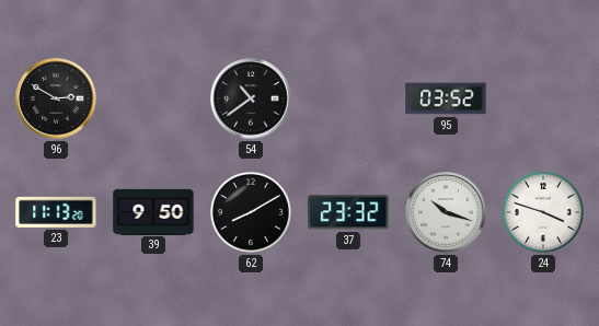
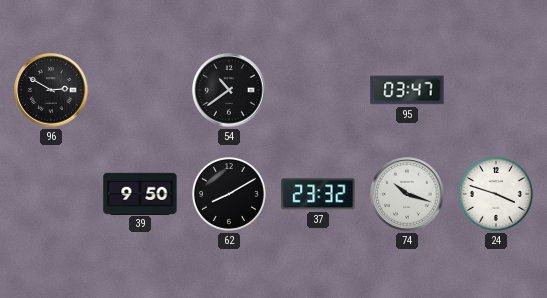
95: 03:52 -> 03:47 (407, 90)
23: 11:13 -> none (56, 212)
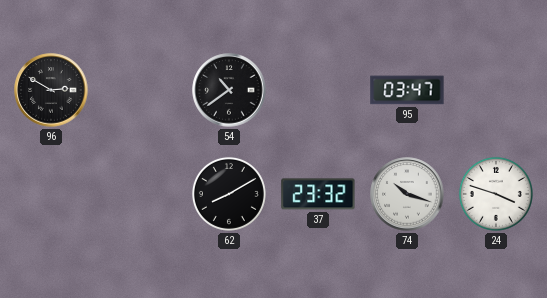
39: 9:50 -> none (140, 193)
